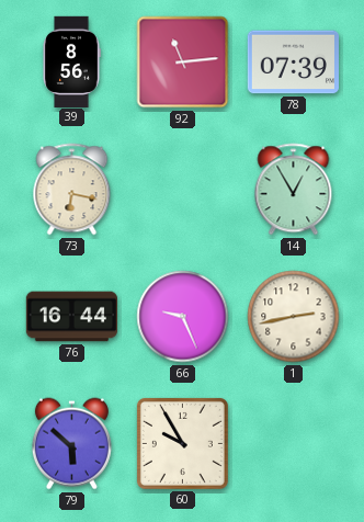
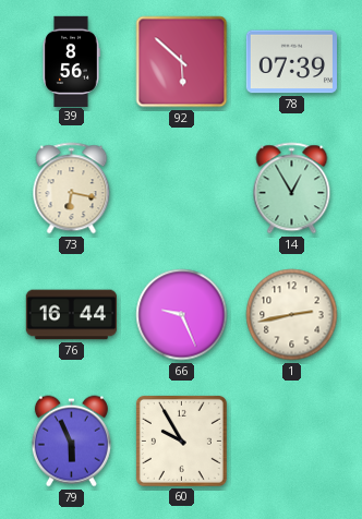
92: 11:14 -> 5:52 (182, 62)
79: 5:52 -> 5:56 (71, 442)
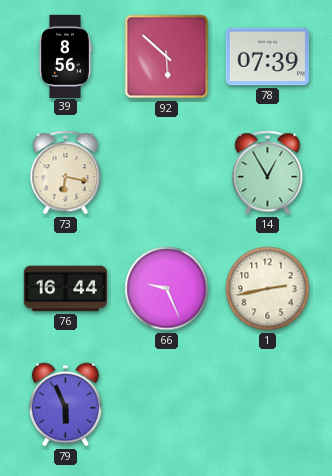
60: 9:55 -> none (181, 440)
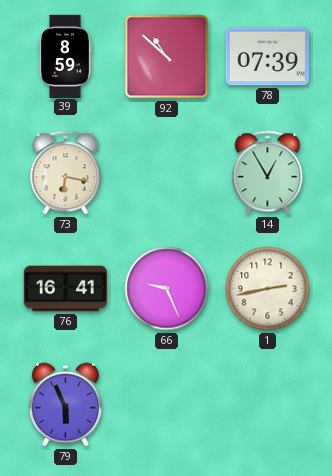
39: 8:56 -> 8:59 (65, 56)
92: 5:52 -> 10:52 (167, 57)
76: 16:44 -> 16:41 (65, 289)
